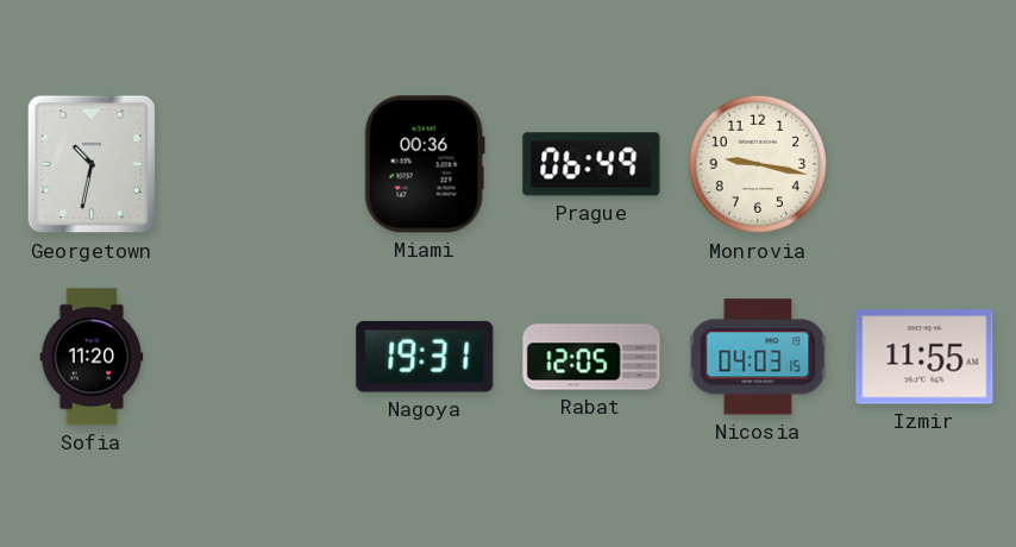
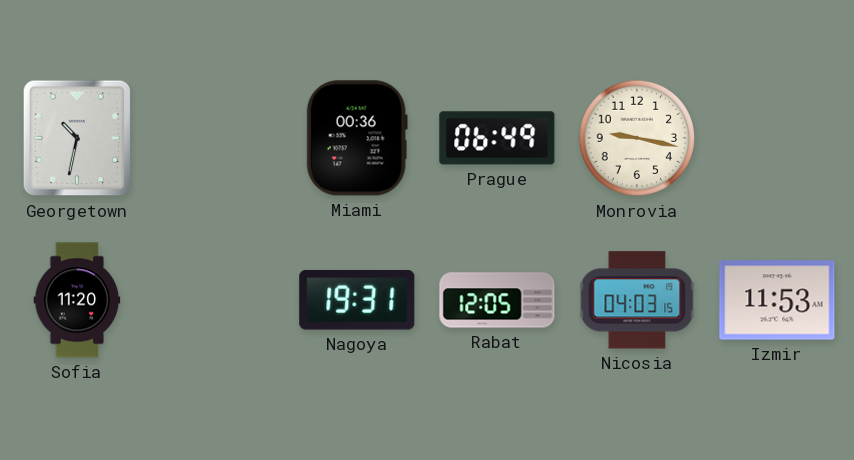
Izmir: 11:55 -> 11:53 (777, 300)
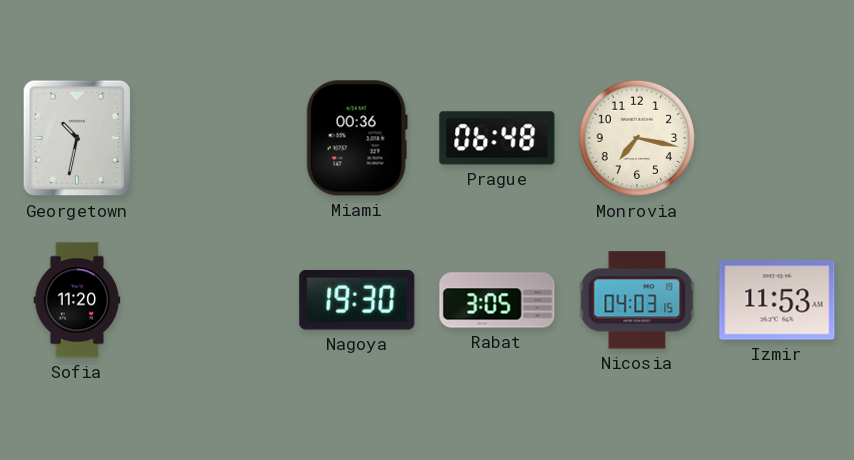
Prague: 06:49 -> 06:48 (497, 138)
Monrovia: 9:17 -> 7:17 (637, 138)
Nagoya: 19:31 -> 19:30 (357, 300)
Rabat: 12:05 -> 3:05 (497, 300)
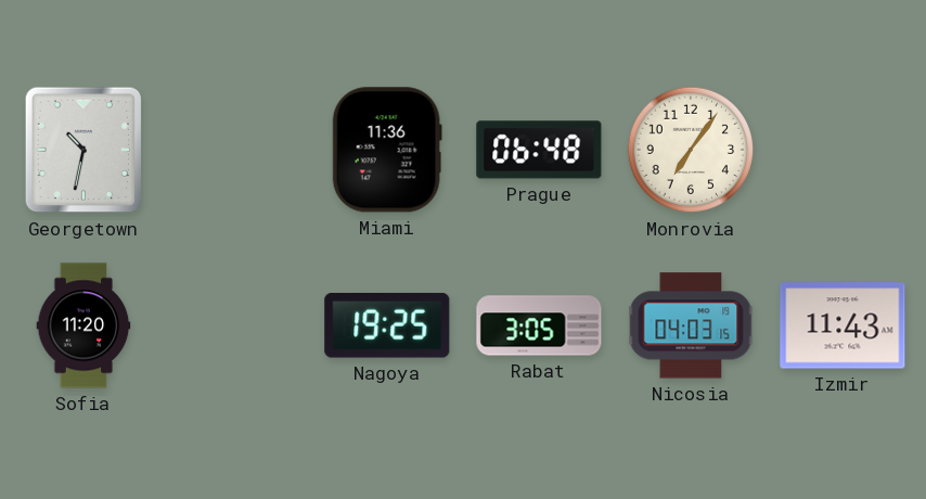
Miami: 00:36 -> 11:36 (387, 150)
Monrovia: 7:17 -> 7:06 (691, 150)
Nagoya: 19:30 -> 19:25 (387, 325)
Izmir: 11:53 -> 11:43 (843, 325)
